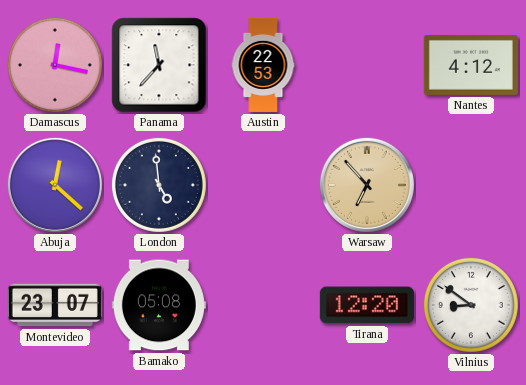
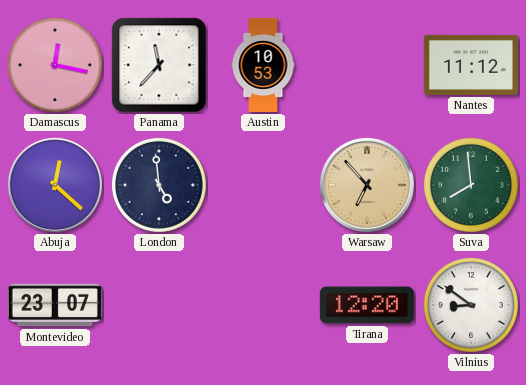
Austin: 22:53 -> 10:53 (263, 65)
Nantes: 4:12 -> 11:12 (471, 65)
Suva: none -> 7:59 (471, 185)
Bamako: 05:08 -> none (159, 305)
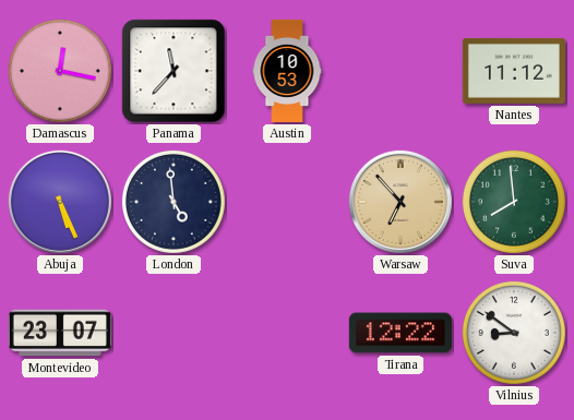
Abuja: 12:22 -> 5:26 (60, 202)
Tirana: 12:20 -> 12:22 (400, 333)
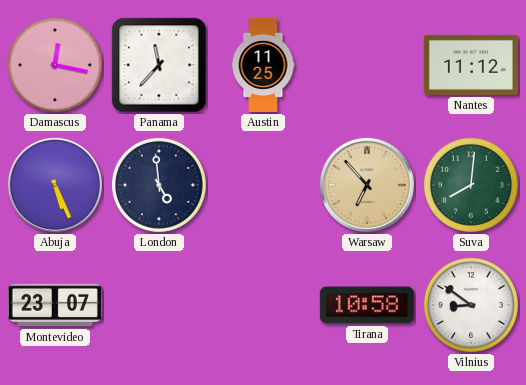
Austin: 10:53 -> 11:25 (263, 65)
Suva: 7:59 -> 8:01 (471, 185)
Tirana: 12:22 -> 10:58 (367, 305)
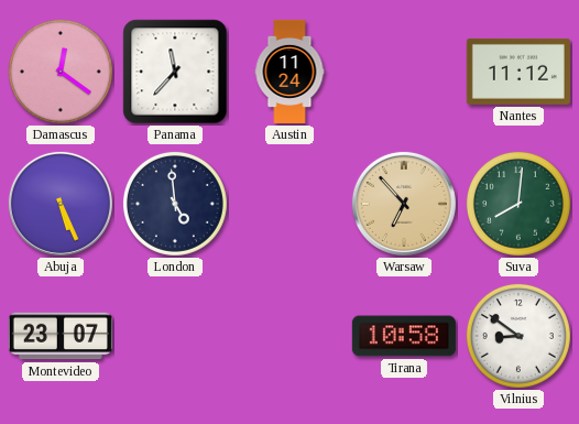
Damascus: 12:17 -> 12:21 (61, 72)
Austin: 11:25 -> 11:24 (289, 72)
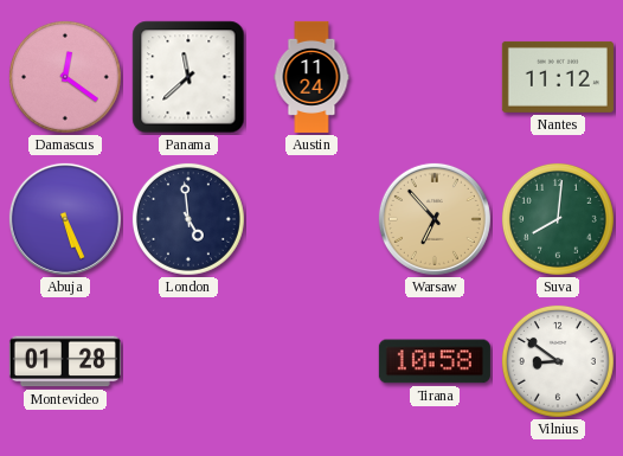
Panama: 11:37 -> 11:38 (188, 77)
Montevideo: 23:07 -> 01:28 (65, 361)
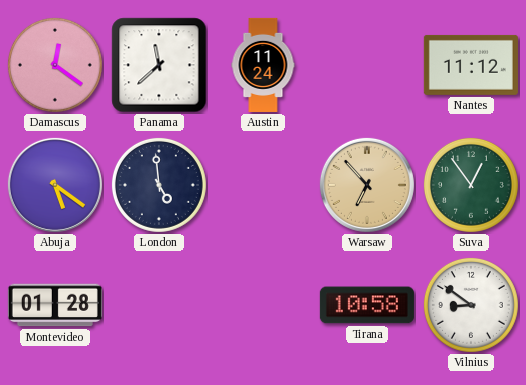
Abuja: 5:26 -> 5:21 (55, 185)
Suva: 8:01 -> 12:54 (471, 185)
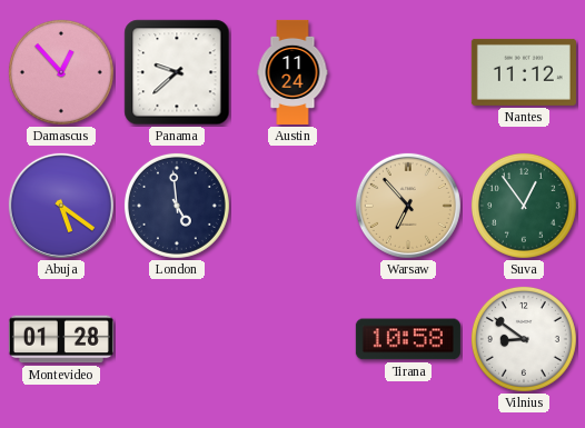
Damascus: 12:21 -> 12:53 (61, 72)
Panama: 11:38 -> 9:38 (177, 72)
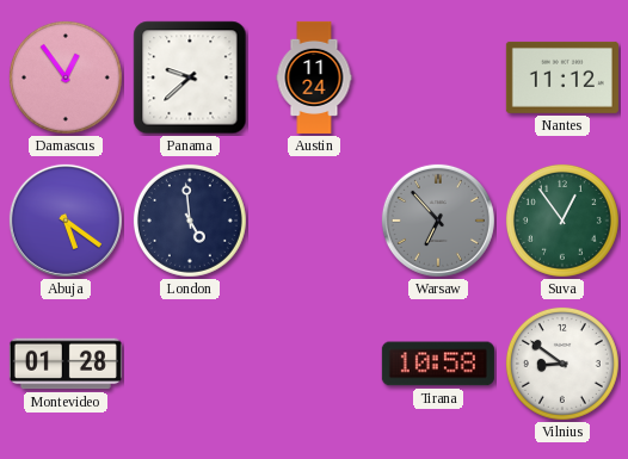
Damascus: 12:53 -> 12:54 (66, 77)
Warsaw dial: champagne -> grey (438, 221)
